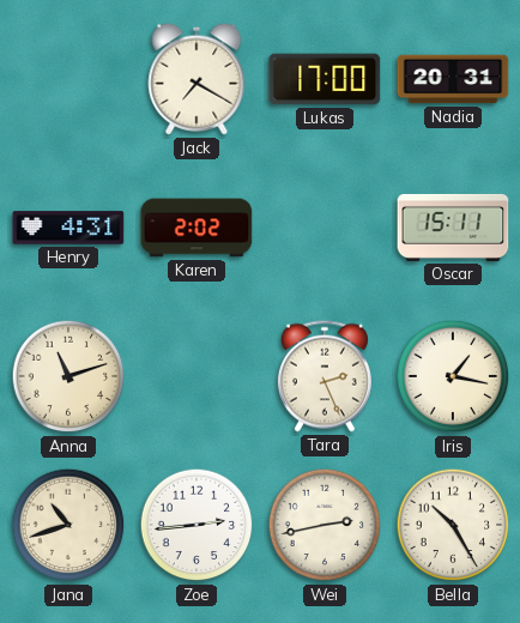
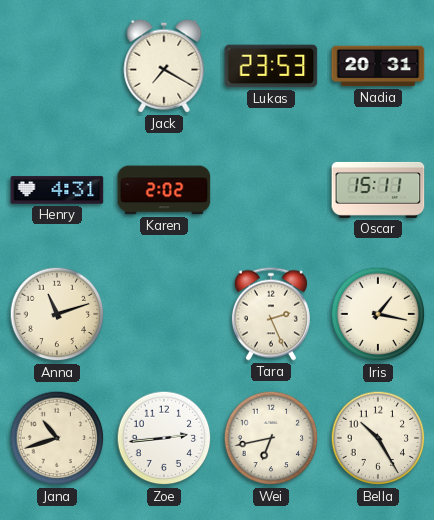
Lukas: 17:00 -> 23:53 (271, 66)
Wei: 2:43 -> 6:43 (271, 438)
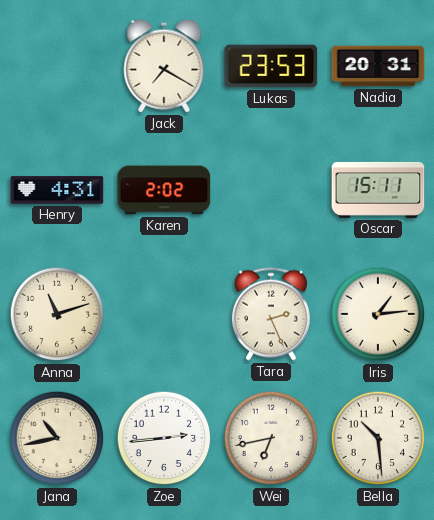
Iris: 1:17 -> 1:14 (378, 314)
Jana: 10:42 -> 10:43 (57, 438)
Bella: 10:25 -> 10:29 (378, 438)
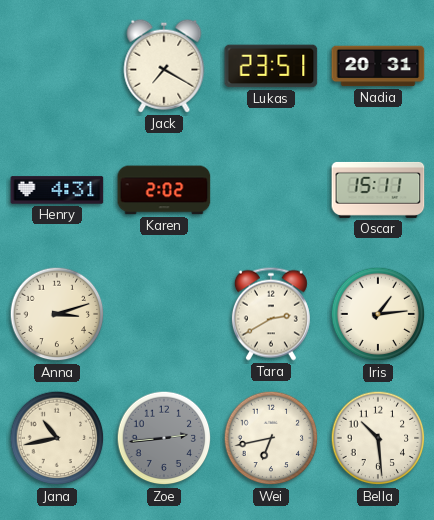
Lukas: 23:53 -> 23:51 (271, 66)
Anna: 11:12 -> 3:12 (57, 314)
Tara: 2:26 -> 2:40 (271, 314)
Zoe dial: white -> grey (164, 438)
